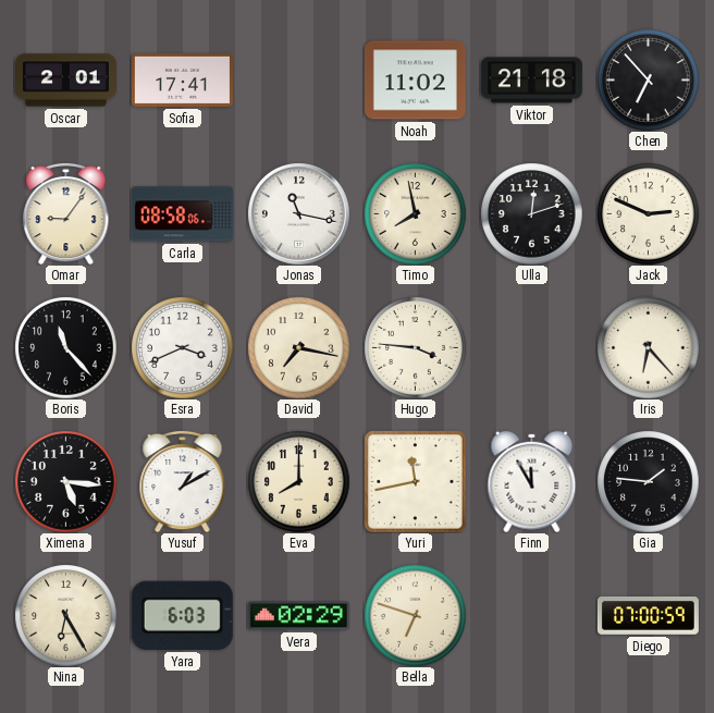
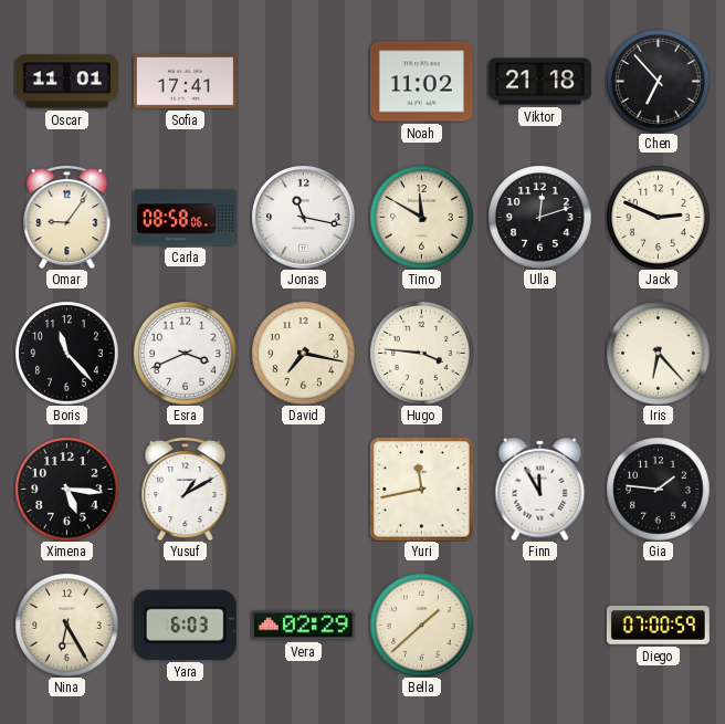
Oscar: 2:01 -> 11:01 (66, 82)
Timo: 7:58 -> 11:50 (421, 217)
Eva: 8:00 -> none (298, 481)
Bella: 6:48 -> 1:38 (421, 625)
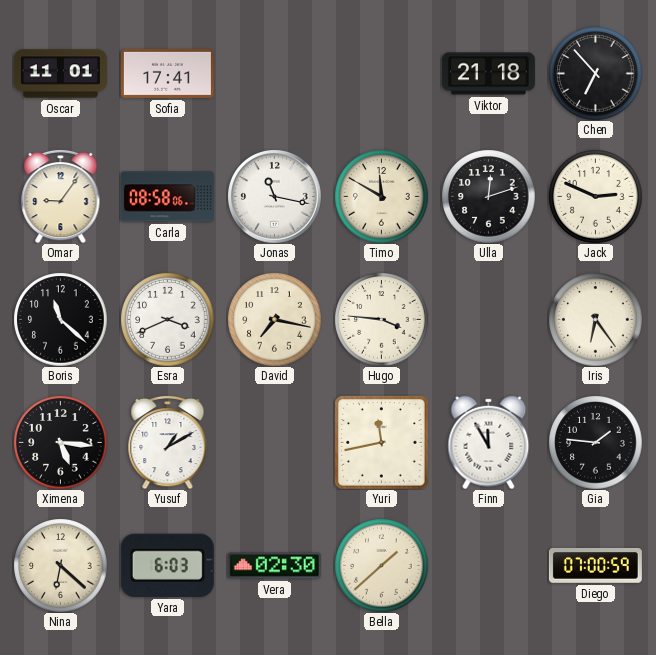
Noah: 11:02 -> none (421, 82)
Boris: 11:23 -> 11:22 (60, 319)
Iris: 6:23 -> 6:24 (595, 319)
Nina: 6:25 -> 6:22 (60, 565)
Vera: 02:29 -> 02:30 (274, 566)
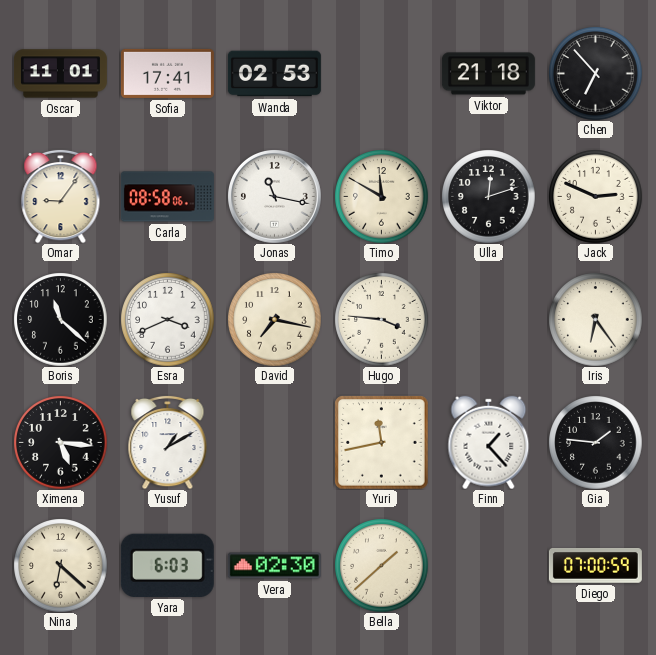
Wanda: none -> 02:53 (274, 74)
Finn: 11:55 -> 1:23 (489, 442)
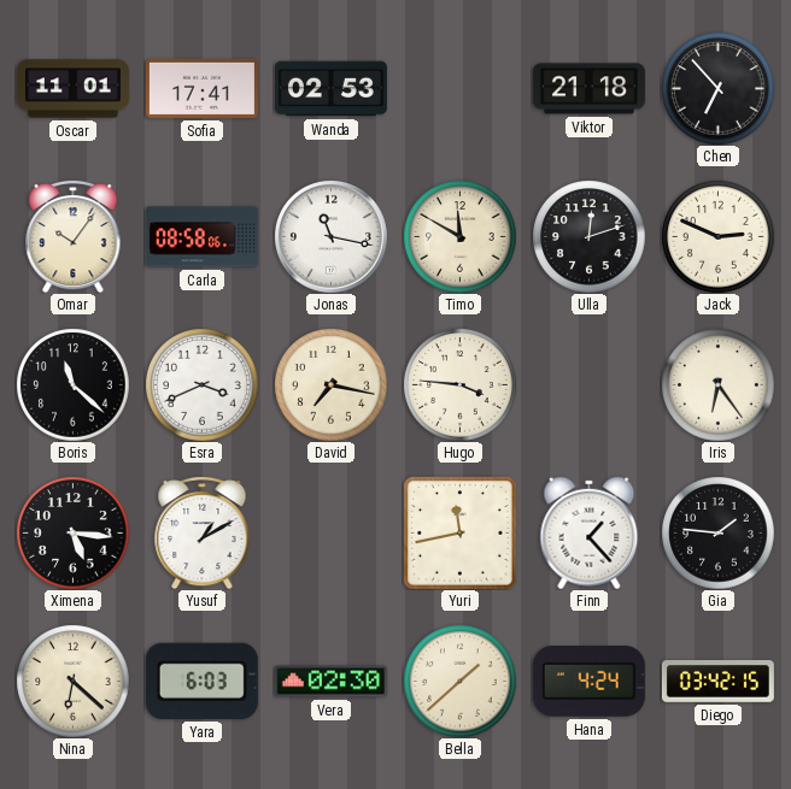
Omar: 9:06 -> 10:06 (74, 236)
Hana: none -> 4:24 (588, 682)
Diego: 07:00 -> 03:42 (717, 682)
